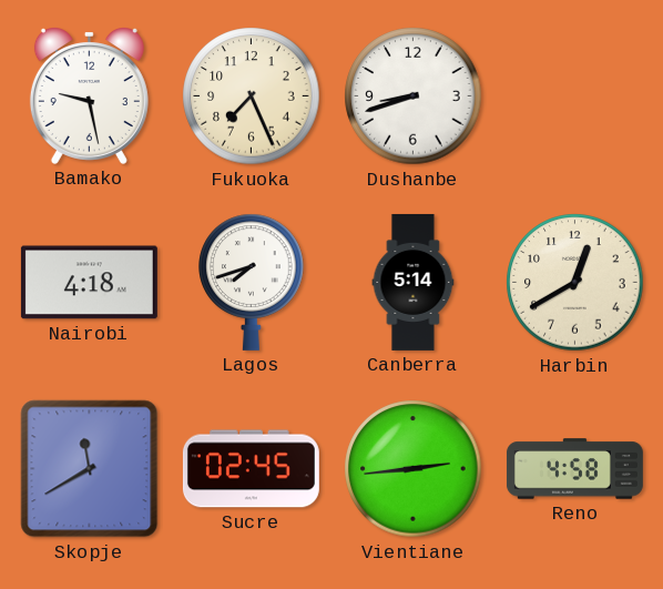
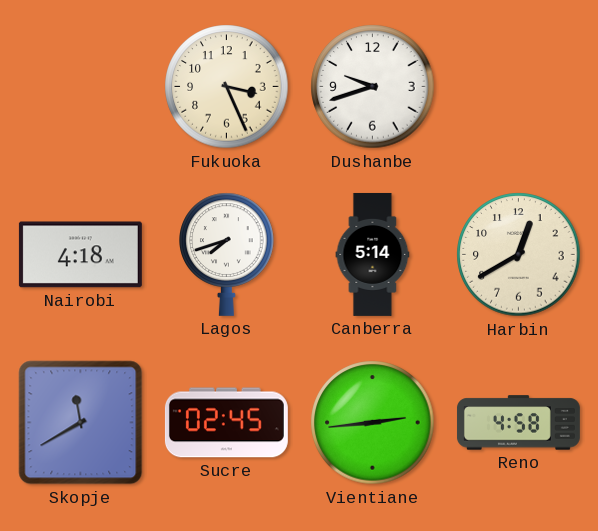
Bamako: 9:28 -> none (89, 97)
Fukuoka: 7:26 -> 3:26 (227, 87)
Dushanbe: 8:42 -> 9:42 (373, 87)
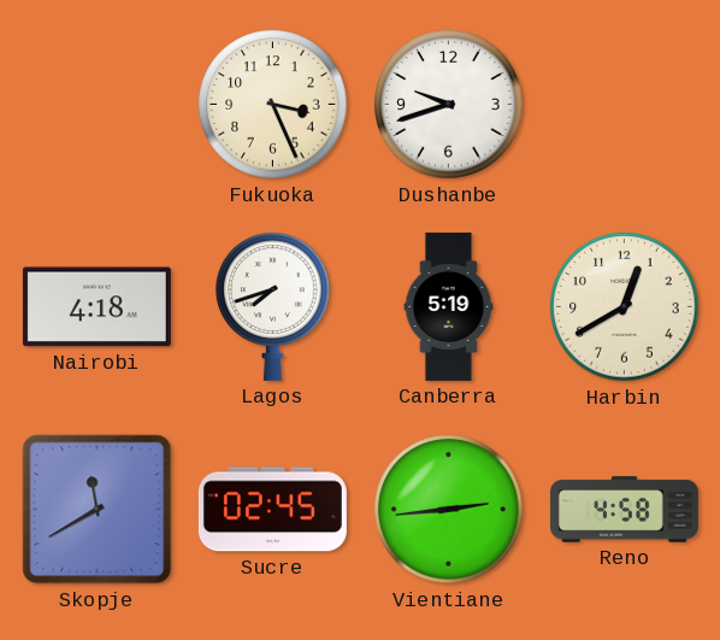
Canberra: 5:14 -> 5:19 (449, 306)
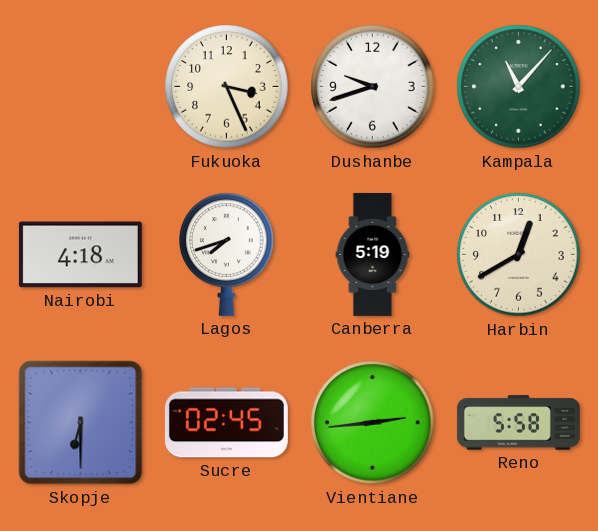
Kampala: none -> 11:07 (519, 87)
Skopje: 11:40 -> 6:30 (81, 423)
Reno: 4:58 -> 5:58 (518, 423)
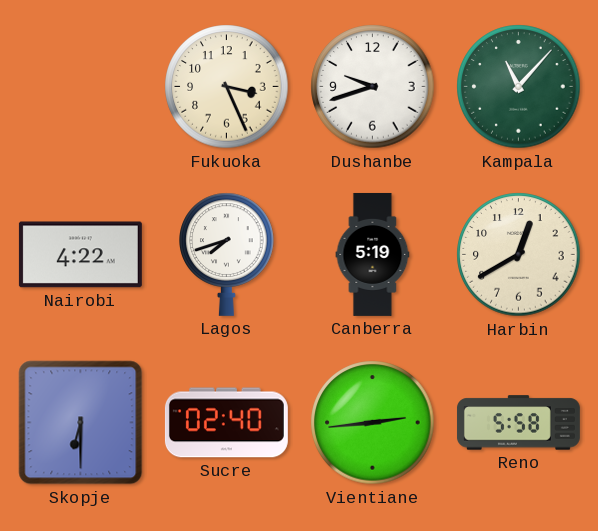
Nairobi: 4:18 -> 4:22 (80, 255)
Sucre: 02:45 -> 02:40 (226, 423)
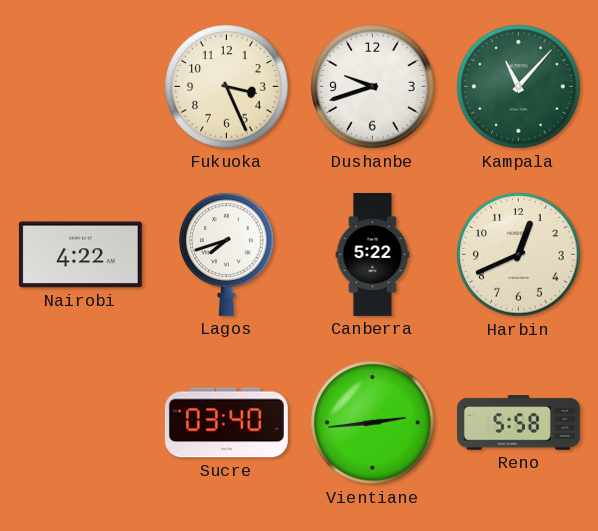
Canberra: 5:19 -> 5:22 (373, 254)
Harbin: 12:40 -> 12:41 (519, 255)
Skopje: 6:30 -> none (81, 423)
Sucre: 02:40 -> 03:40 (226, 423)
